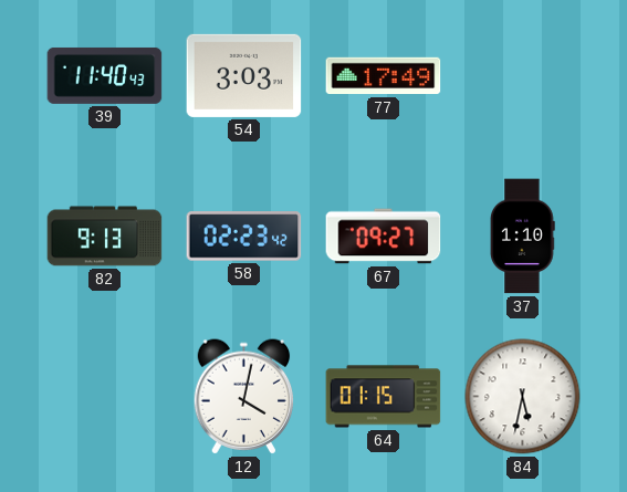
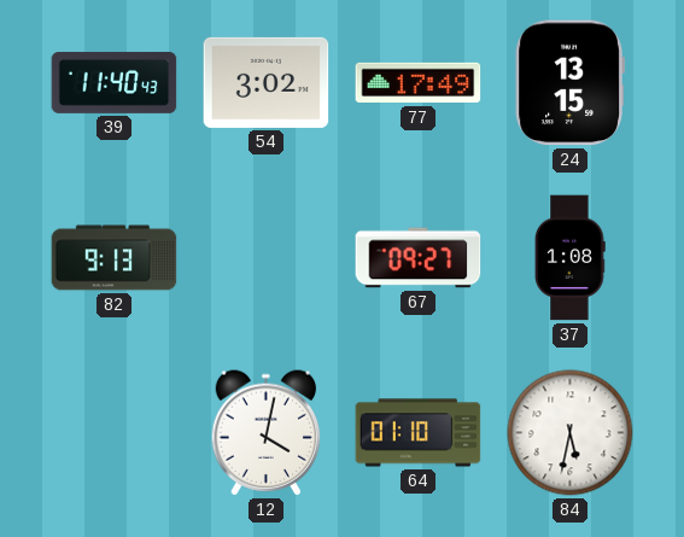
54: 3:03 -> 3:02 (267, 82)
24: none -> 13:15 (569, 83)
58: 02:23 -> none (244, 237)
37: 1:10 -> 1:08 (571, 258)
64: 01:15 -> 01:10 (419, 433)
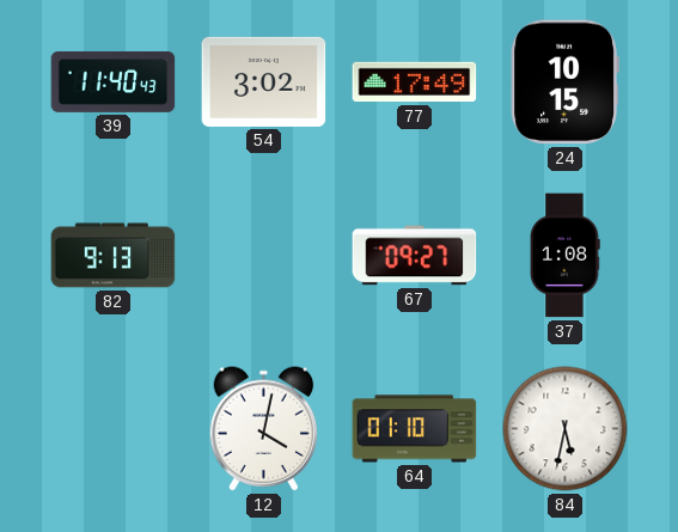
24: 13:15 -> 10:15 (564, 82)
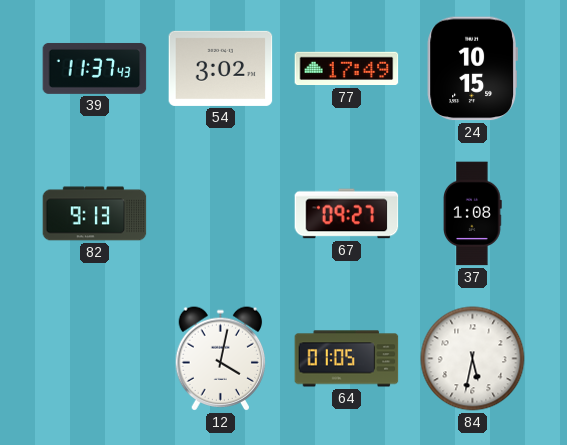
39: 11:40 -> 11:37 (95, 68)
64: 01:10 -> 01:05 (347, 359)
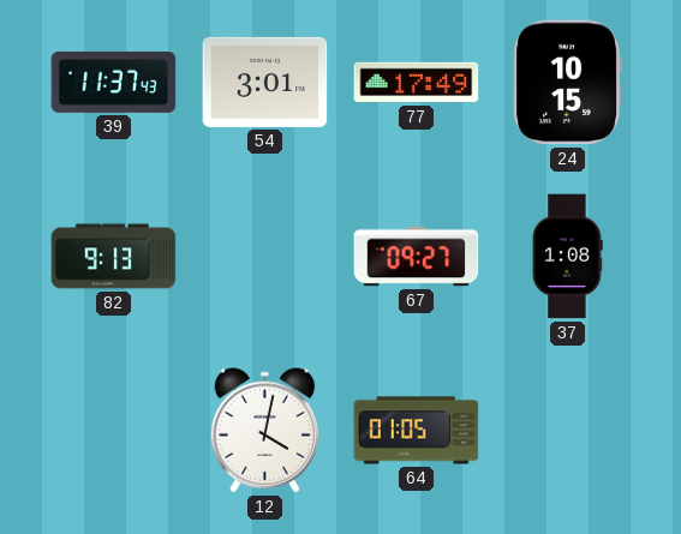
54: 3:02 -> 3:01 (265, 82)
84: 5:32 -> none (473, 359)
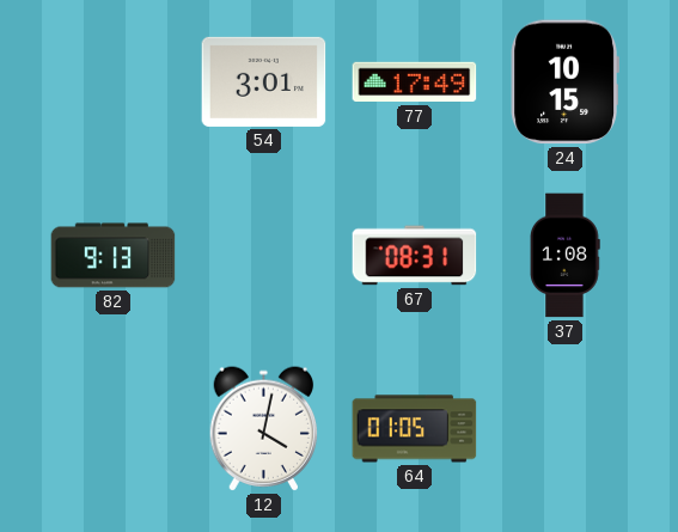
39: 11:37 -> none (114, 82)
67: 09:27 -> 08:31 (415, 256)
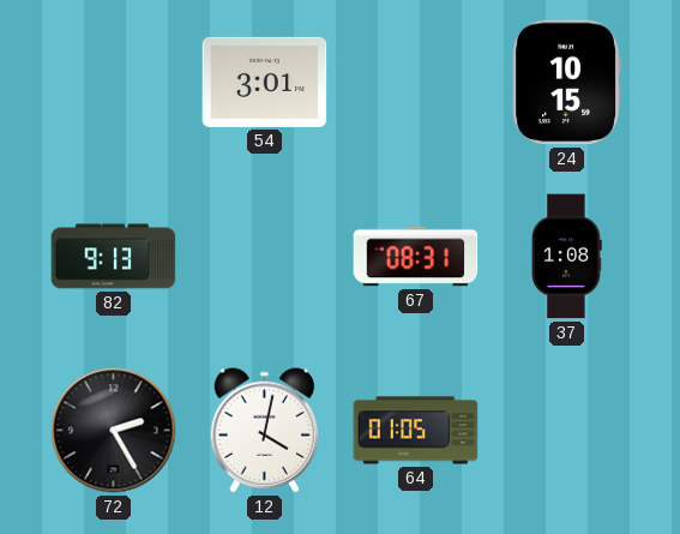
77: 17:49 -> none (415, 82)
72: none -> 2:25 (114, 431)
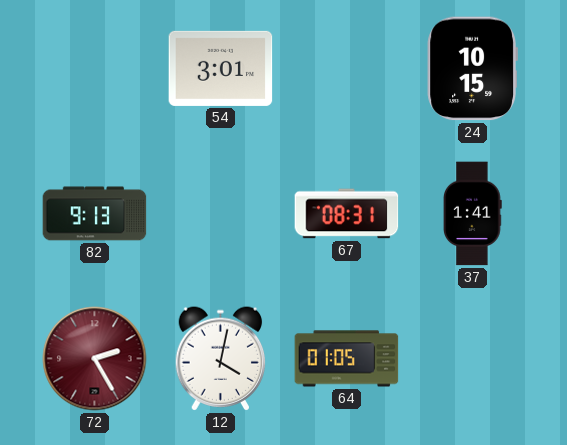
37: 1:08 -> 1:41 (473, 214)
72 dial: black -> burgundy (95, 359)
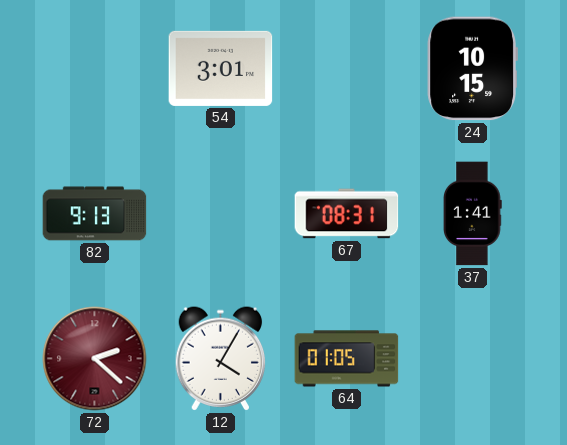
72: 2:25 -> 2:22 (95, 359)
12: 4:02 -> 4:05 (221, 359)
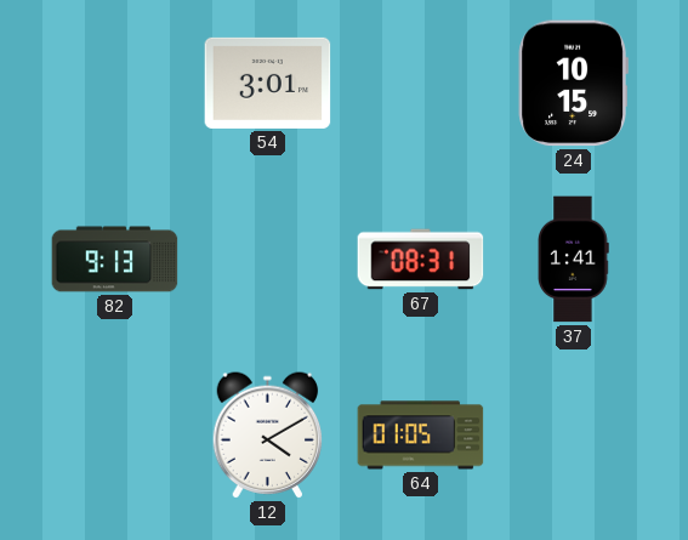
72: 2:22 -> none (95, 359)
12: 4:05 -> 4:10 (268, 436)
